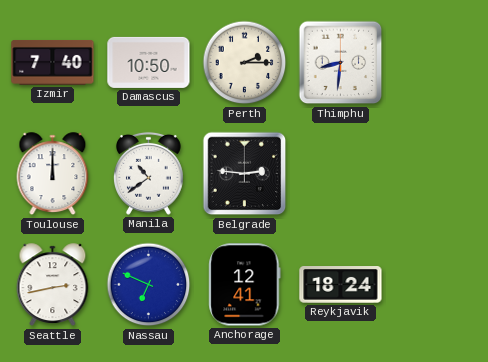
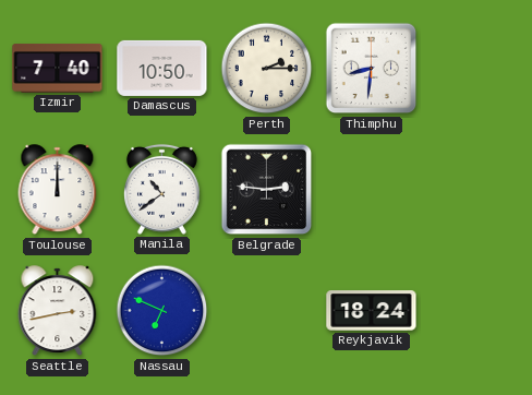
Anchorage: 12:41 -> none (245, 285)
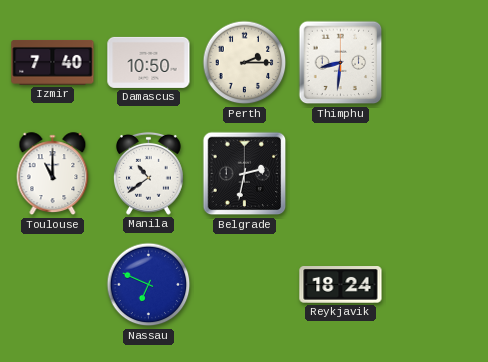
Toulouse: 12:00 -> 11:00 (53, 174)
Belgrade: 2:46 -> 2:32 (245, 174)
Seattle: 2:43 -> none (58, 311)
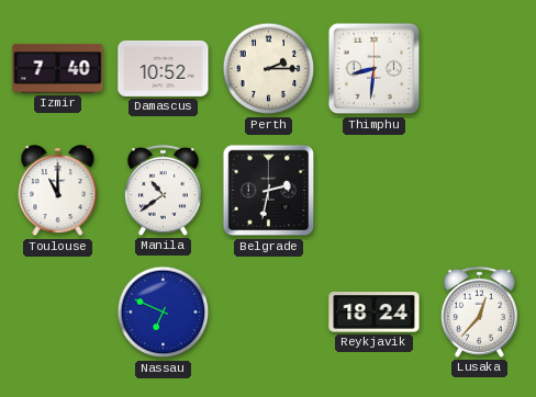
Damascus: 10:50 -> 10:52 (164, 68)
Lusaka: none -> 12:37 (479, 311)
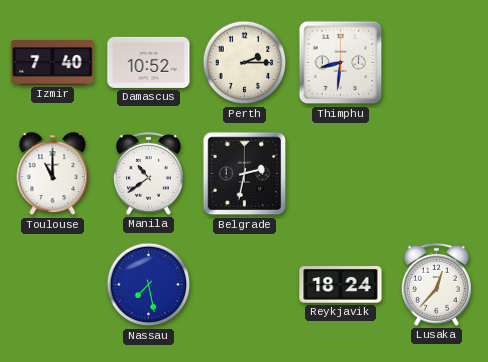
Nassau: 6:49 -> 7:28 (149, 285)
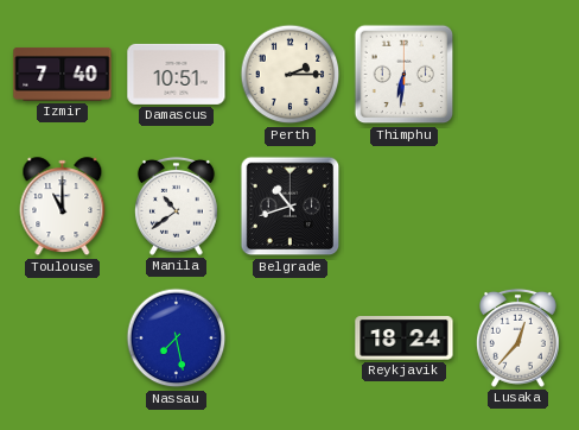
Damascus: 10:52 -> 10:51 (177, 74)
Thimphu: 8:31 -> 6:31 (405, 75)
Belgrade: 2:32 -> 10:42 (291, 207)
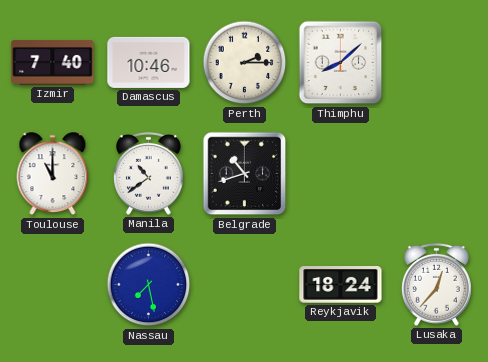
Damascus: 10:51 -> 10:46 (149, 62)
Thimphu: 6:31 -> 8:08 (341, 63)
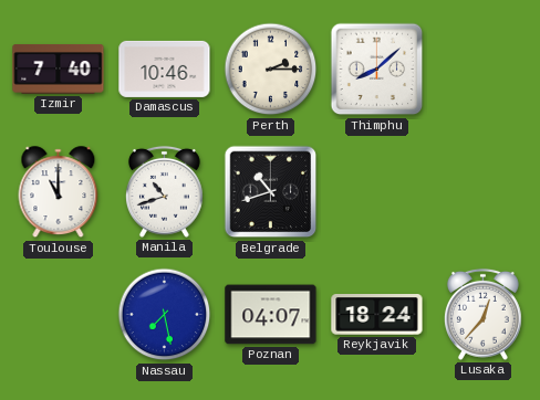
Manila: 10:39 -> 10:42 (164, 191)
Poznan: none -> 04:07 (271, 315)
